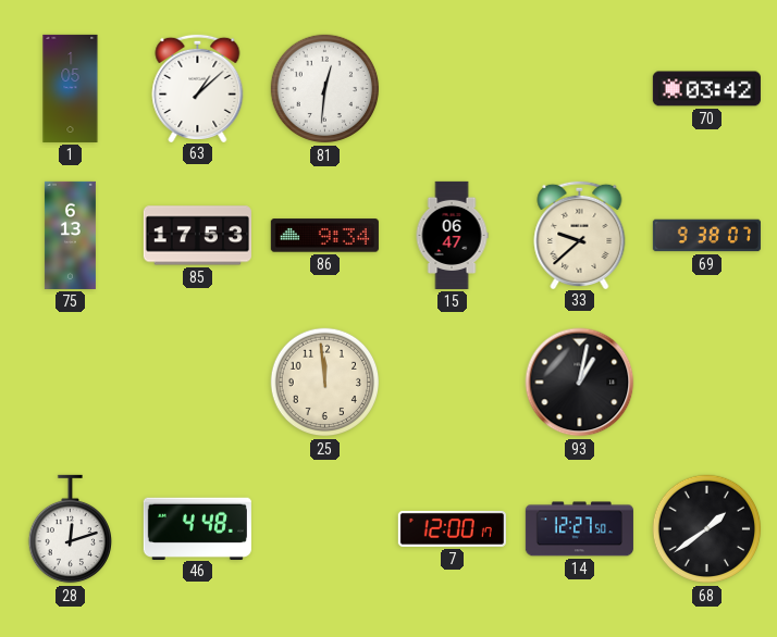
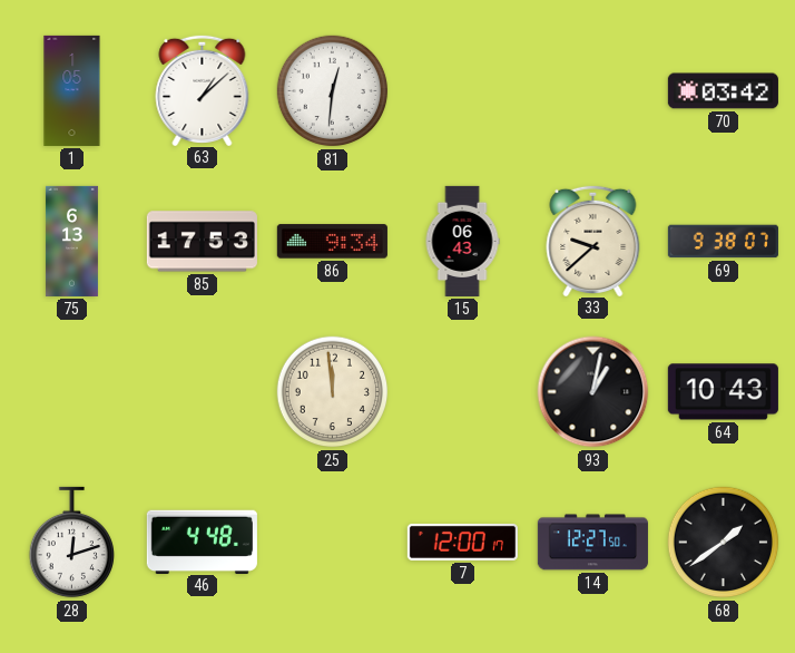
15: 06:47 -> 06:43 (462, 241)
64: none -> 10:43 (723, 392)
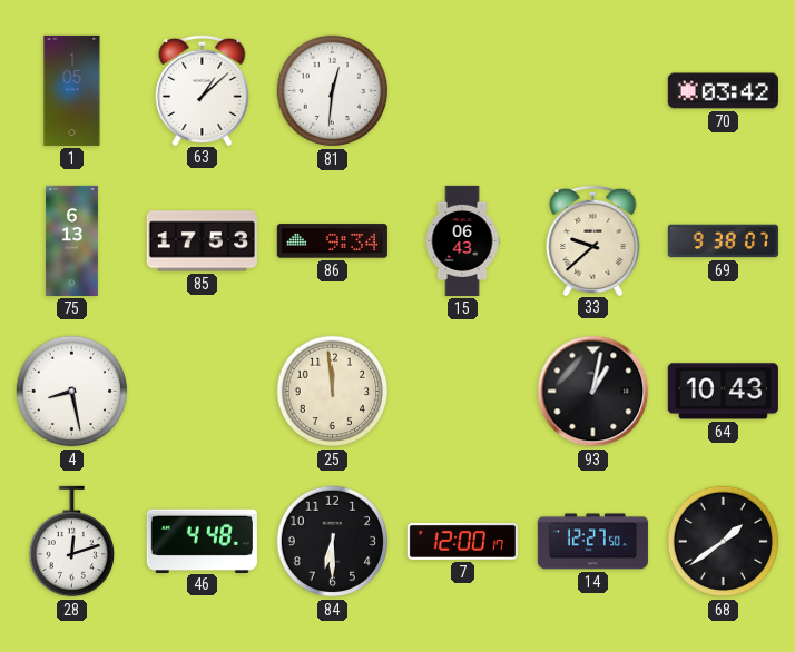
4: none -> 8:28 (72, 392)
84: none -> 6:30 (333, 542)
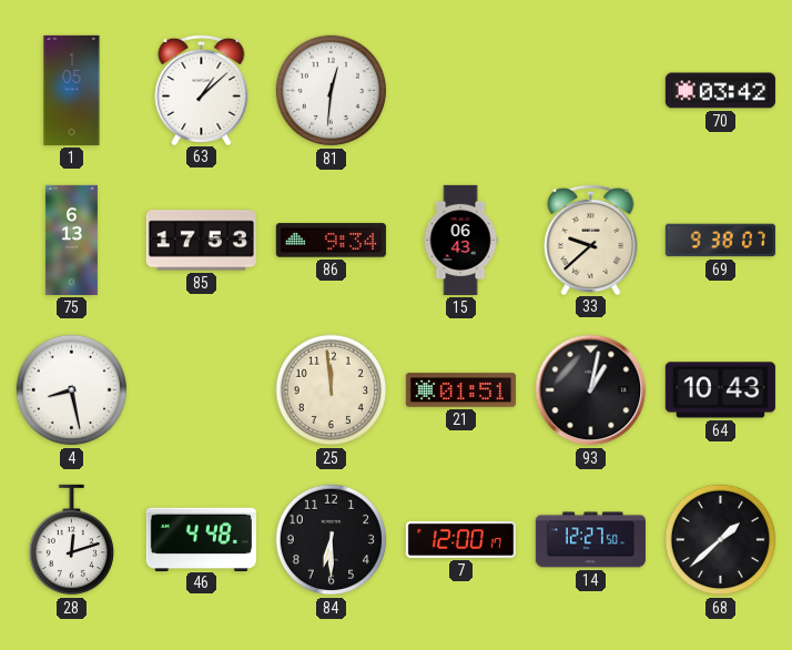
21: none -> 01:51 (460, 390)
68: 1:39 -> 1:38 (721, 540)
